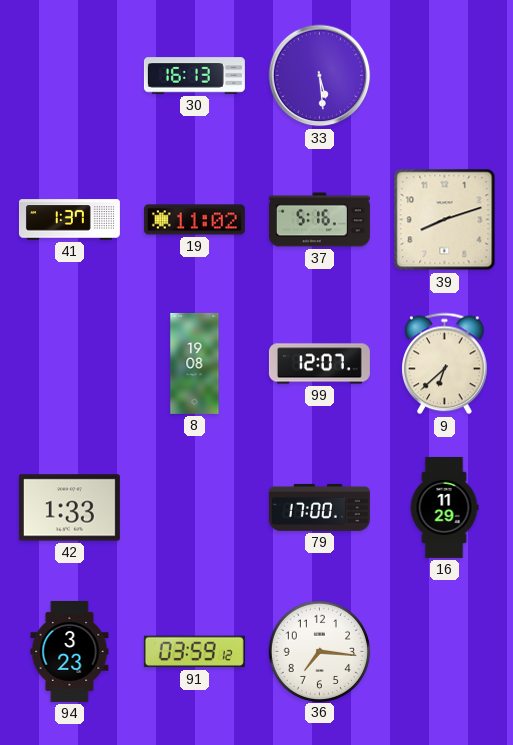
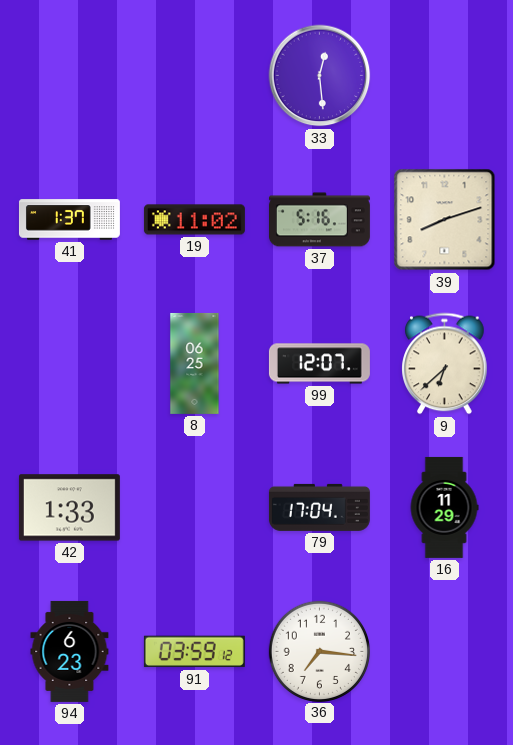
30: 16:13 -> none (194, 76)
33: 5:29 -> 12:29 (320, 76)
8: 19:08 -> 06:25 (195, 363)
79: 17:00 -> 17:04 (319, 507)
94: 3:23 -> 6:23 (70, 651)
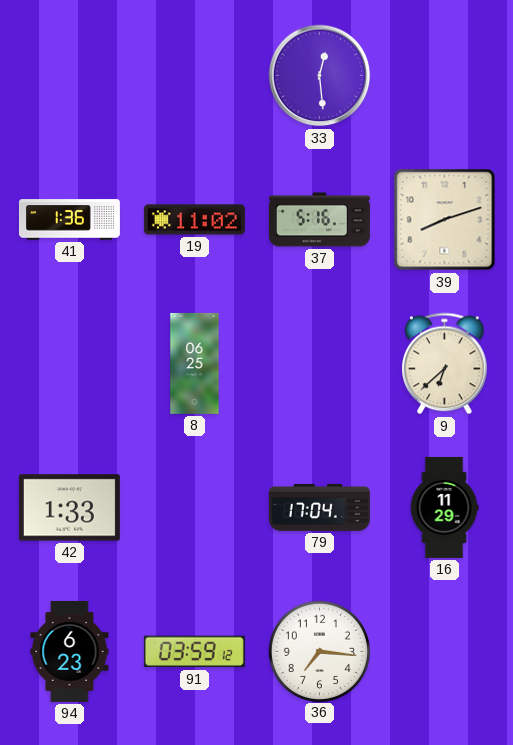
41: 1:37 -> 1:36 (69, 220)
99: 12:07 -> none (319, 364)
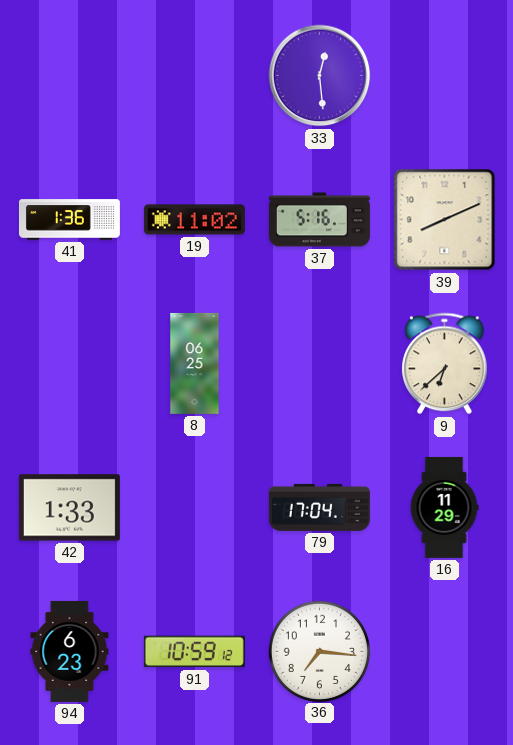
39: 8:12 -> 8:11 (445, 220)
91: 03:59 -> 10:59 (194, 652)
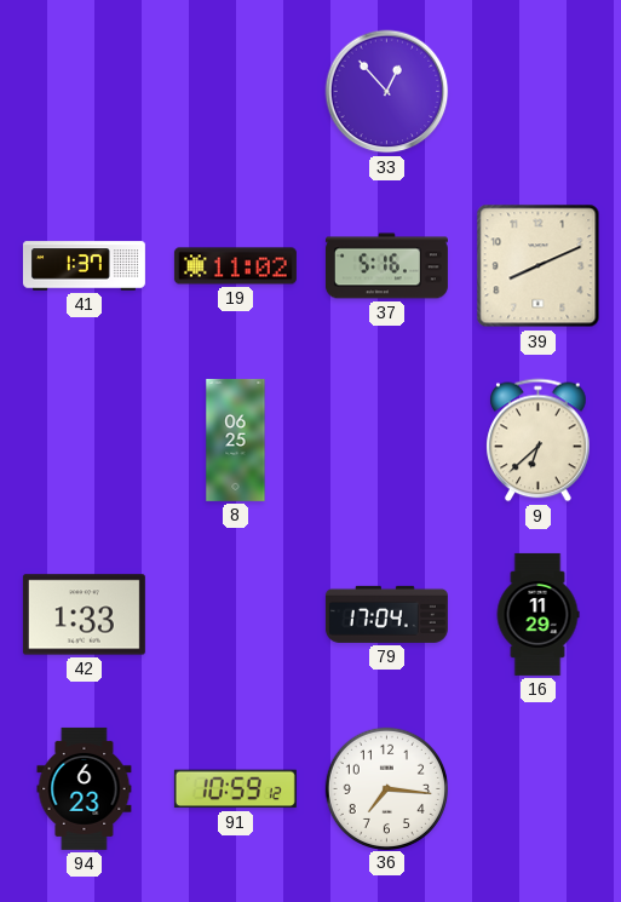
33: 12:29 -> 12:53 (387, 92)
41: 1:36 -> 1:37 (84, 266)
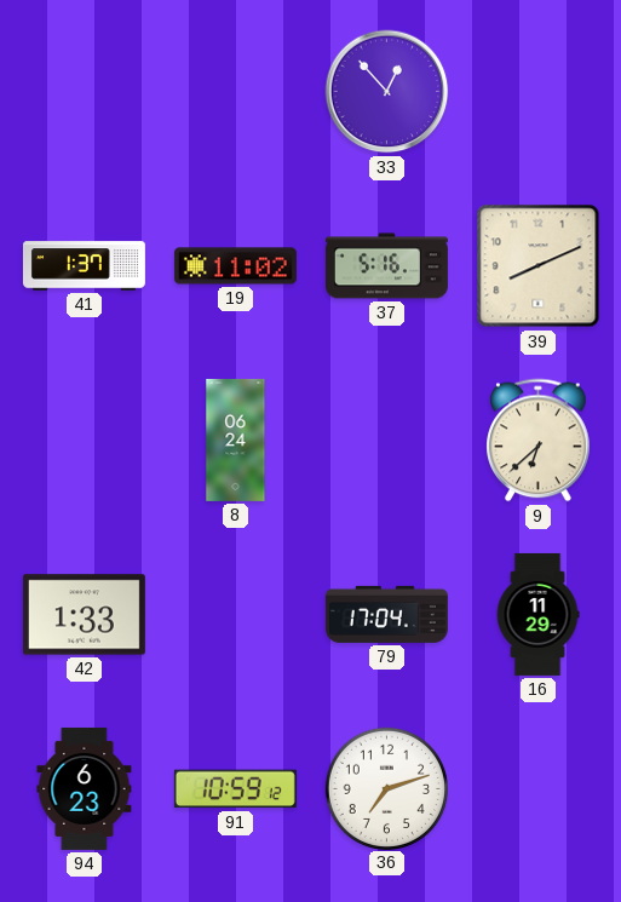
8: 06:25 -> 06:24 (236, 439)
36: 7:16 -> 7:12 (386, 788)
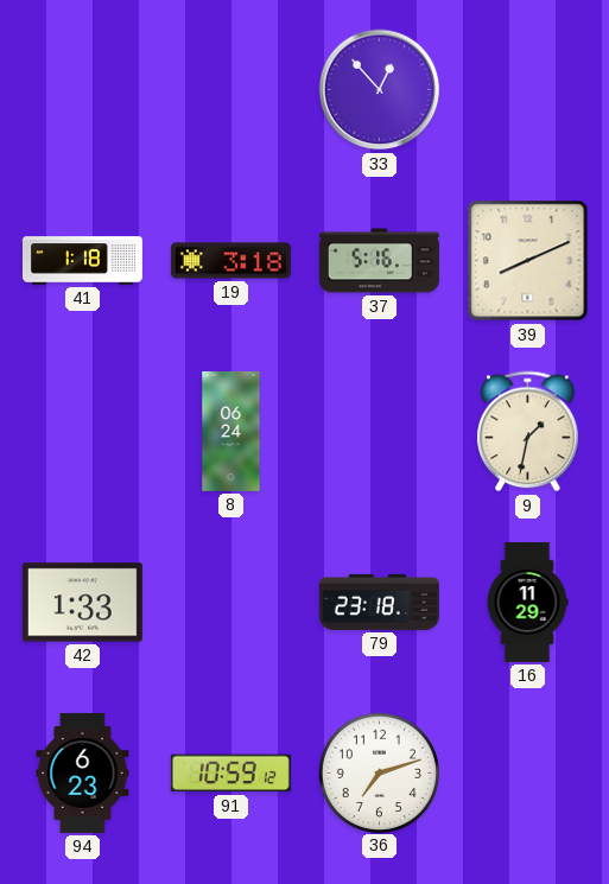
41: 1:37 -> 1:18 (82, 261)
19: 11:02 -> 3:18 (230, 261)
9: 6:38 -> 1:32 (528, 432)
79: 17:04 -> 23:18 (379, 602)
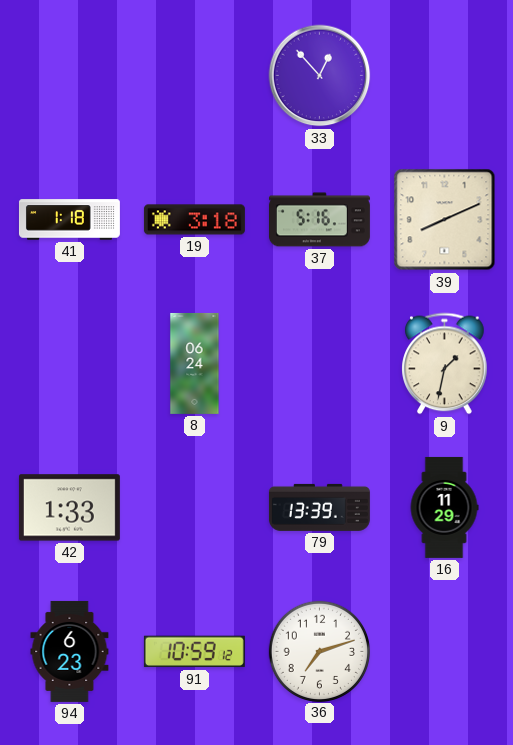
79: 23:18 -> 13:39 (319, 507)
